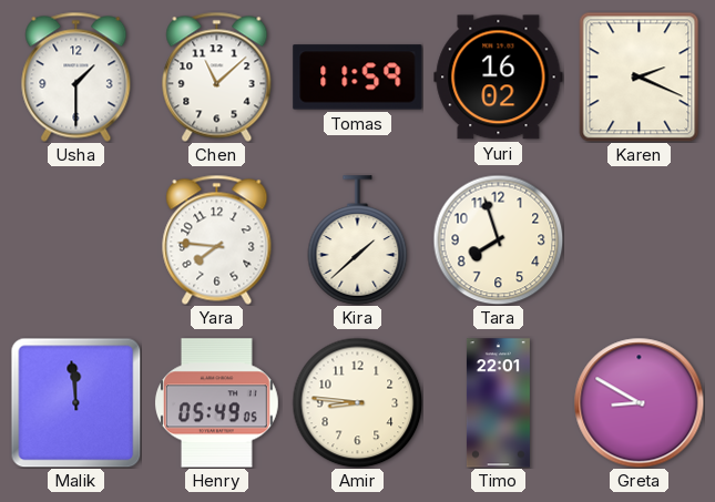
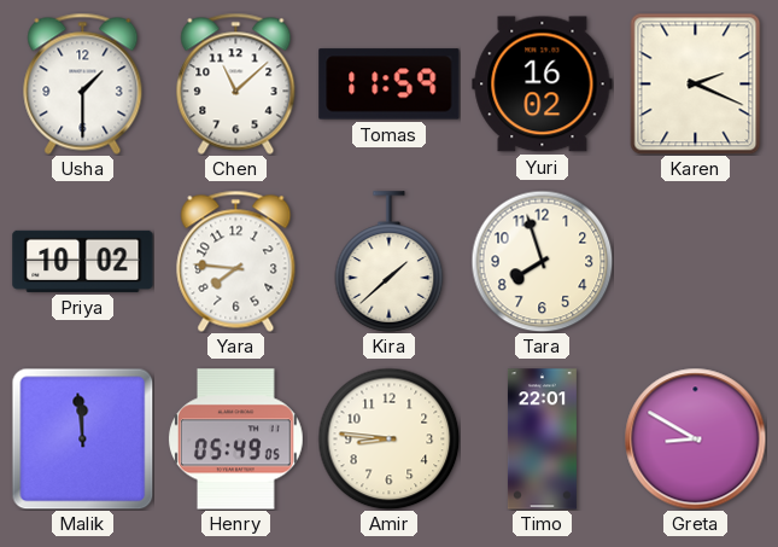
Priya: none -> 10:02 (83, 261)
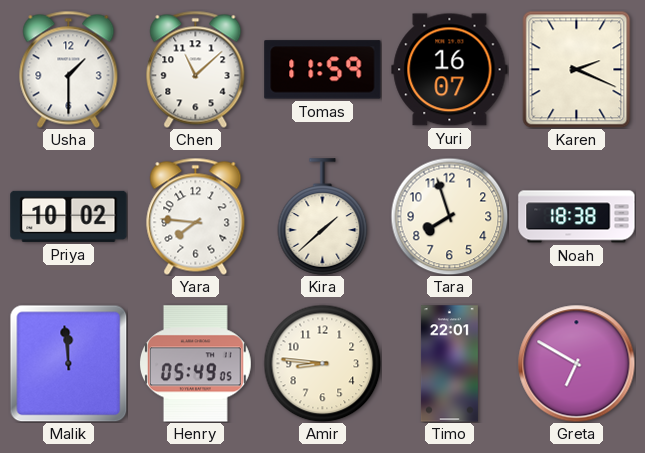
Yuri: 16:02 -> 16:07 (450, 70)
Noah: none -> 18:38 (577, 217)
Greta: 8:50 -> 6:50 (576, 363)
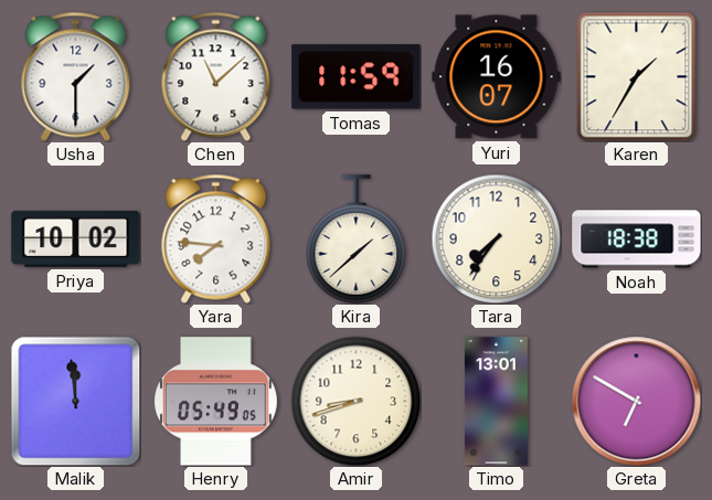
Karen: 2:19 -> 1:35 (637, 76)
Tara: 7:57 -> 7:36 (496, 238)
Amir: 8:46 -> 8:42 (355, 401)
Timo: 22:01 -> 13:01 (496, 402)
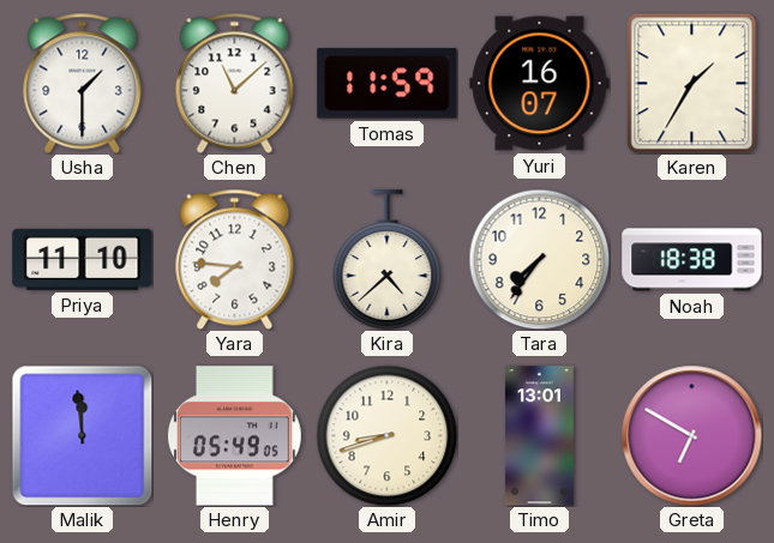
Priya: 10:02 -> 11:10 (83, 259)
Kira: 1:38 -> 4:38 (388, 260)
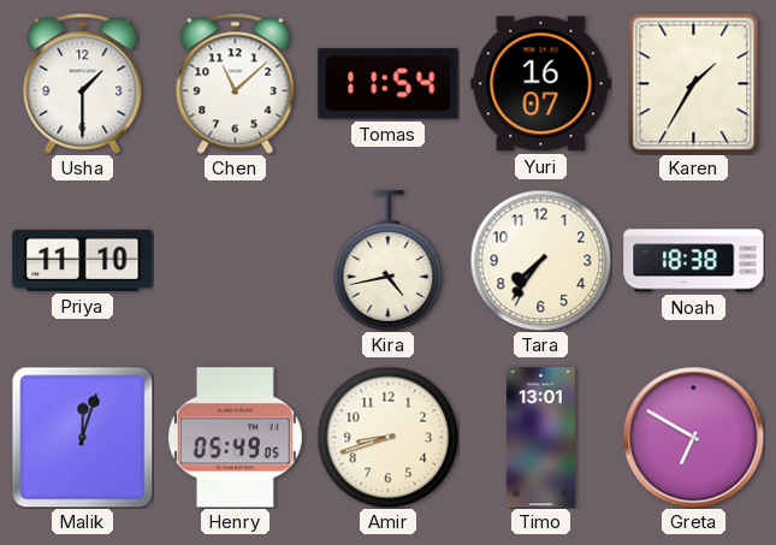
Tomas: 11:59 -> 11:54 (389, 84)
Yara: 7:46 -> none (235, 259)
Kira: 4:38 -> 4:43 (389, 261)
Malik: 11:59 -> 12:03 (82, 437)
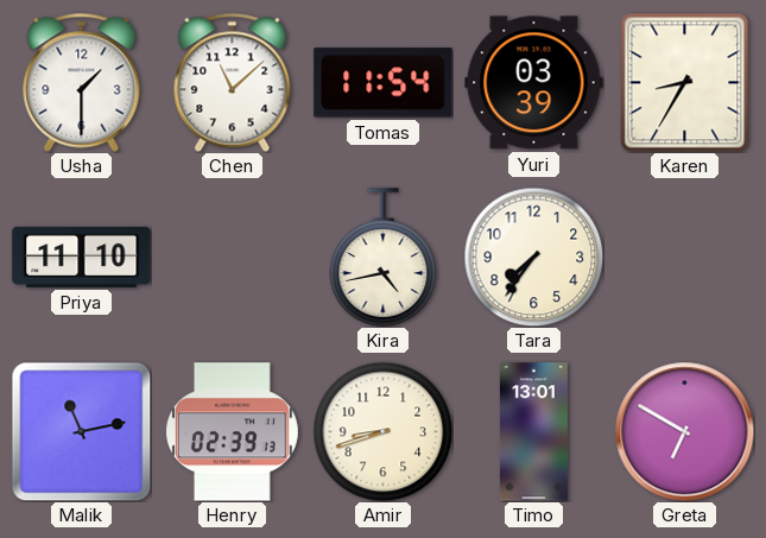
Yuri: 16:07 -> 03:39 (534, 83)
Karen: 1:35 -> 8:35 (685, 82)
Noah: 18:38 -> none (694, 261)
Malik: 12:03 -> 11:13 (81, 431)
Henry: 05:49 -> 02:39 (232, 432)
